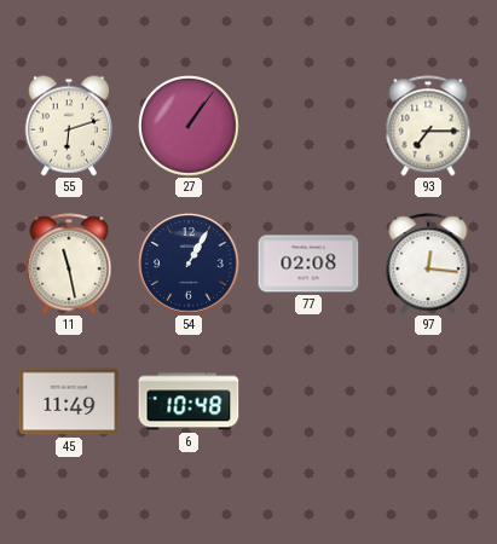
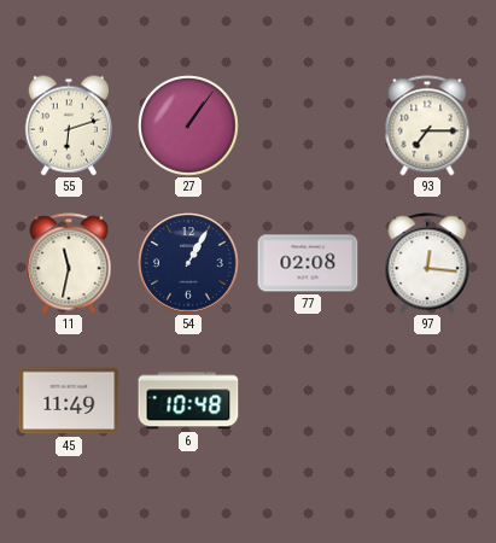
11: 11:28 -> 11:32 (69, 263)
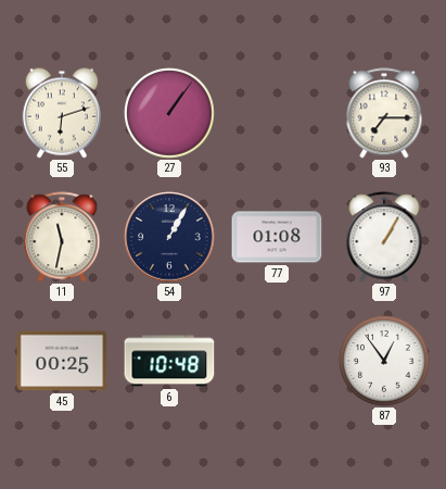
77: 02:08 -> 01:08 (277, 237)
97: 12:16 -> 1:05 (384, 237)
45: 11:49 -> 00:25 (62, 361)
87: none -> 12:54 (384, 361)
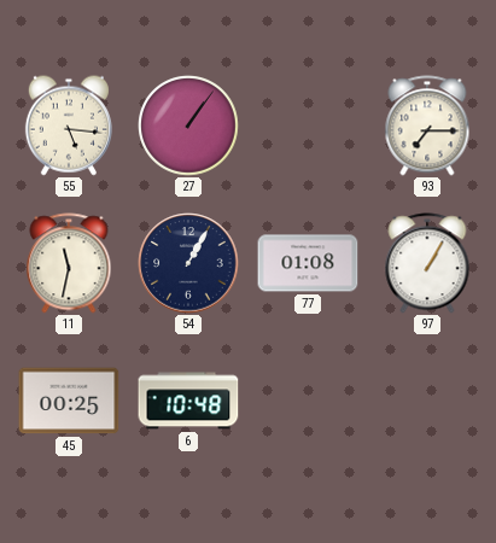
55: 6:12 -> 5:16 (69, 125)
87: 12:54 -> none (384, 361)
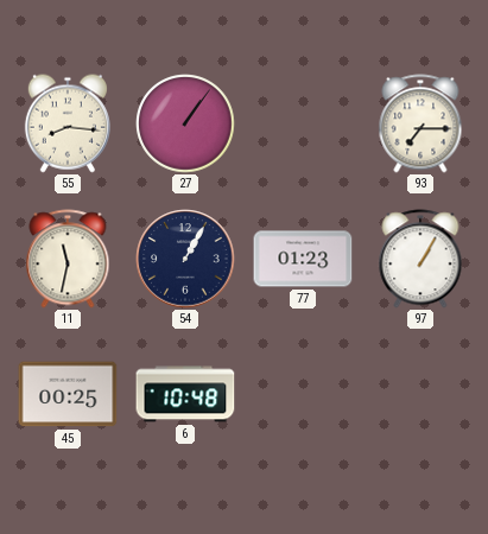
55: 5:16 -> 8:16 (68, 123)
77: 01:08 -> 01:23 (303, 259)
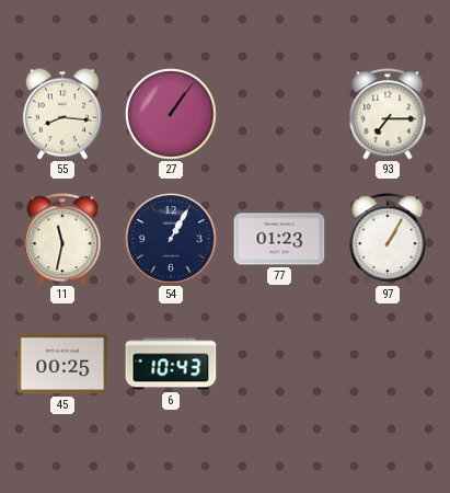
6: 10:48 -> 10:43 (171, 364)
